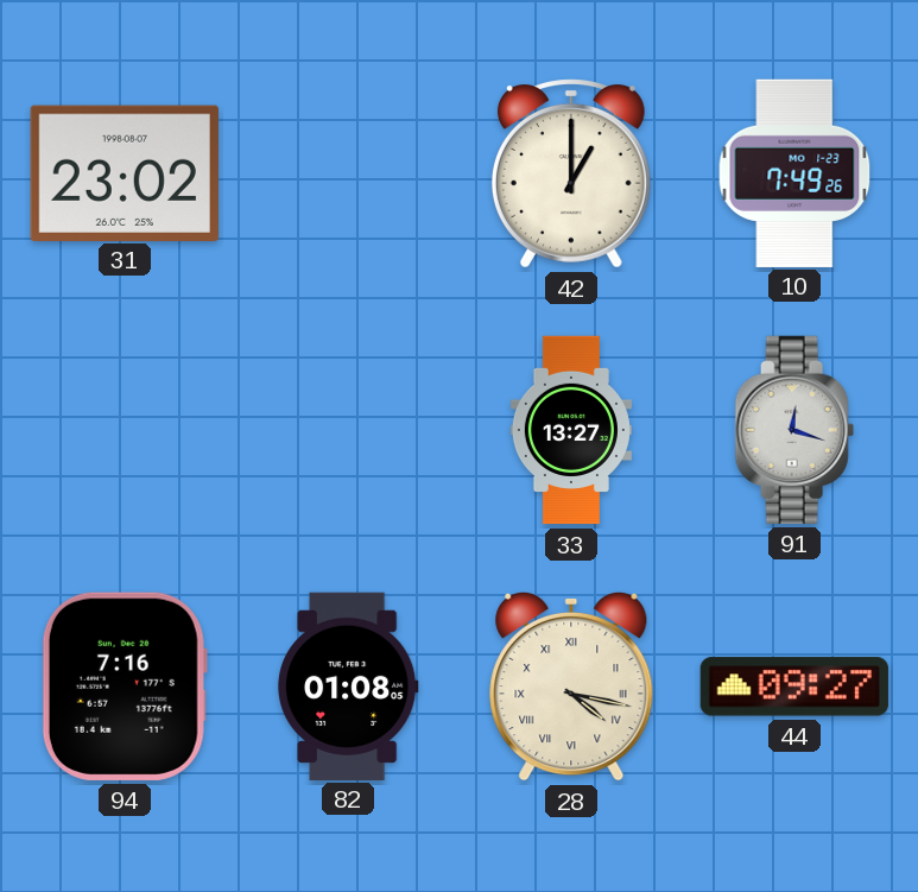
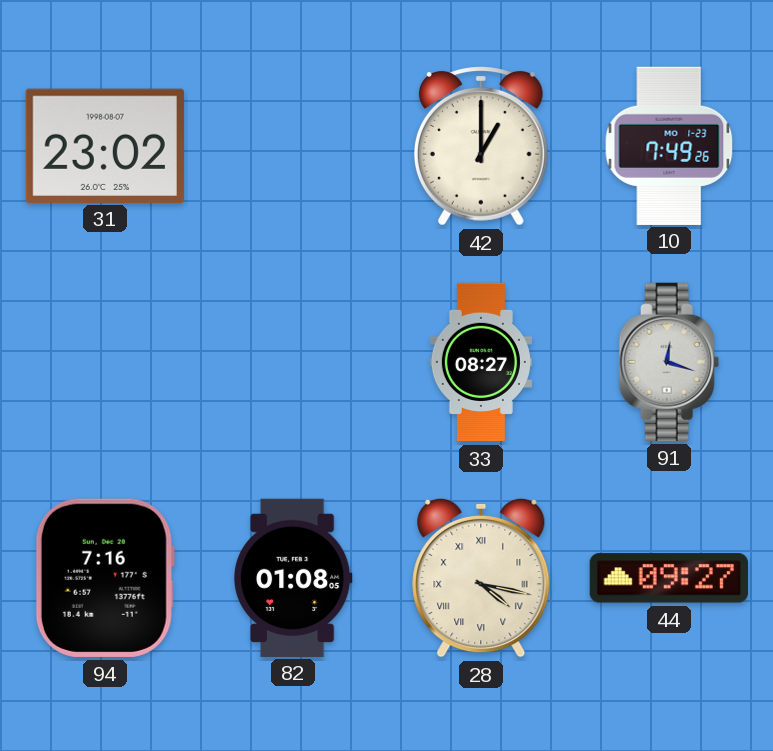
33: 13:27 -> 08:27 (481, 362)
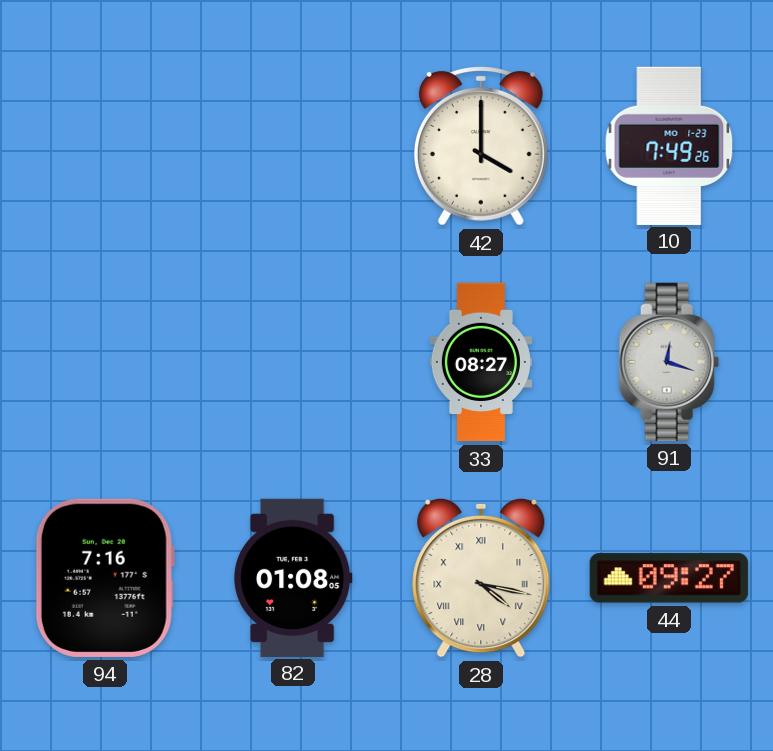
31: 23:02 -> none (105, 145)
42: 1:00 -> 4:00 (481, 146)
